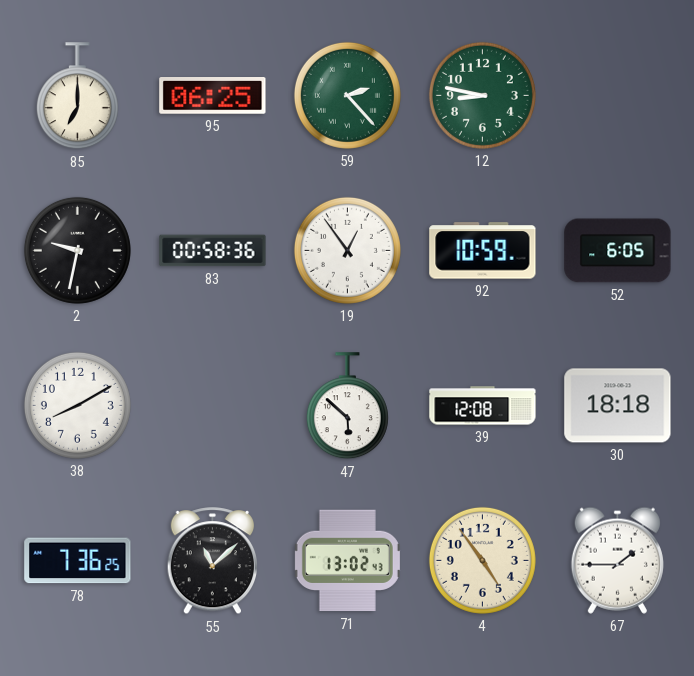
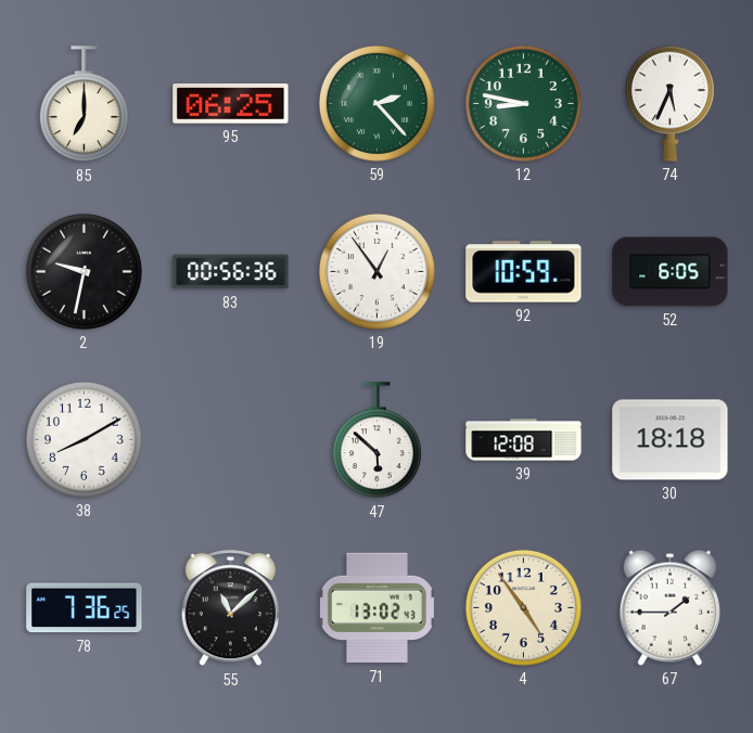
74: none -> 5:34 (669, 103)
83: 00:58 -> 00:56 (231, 272)
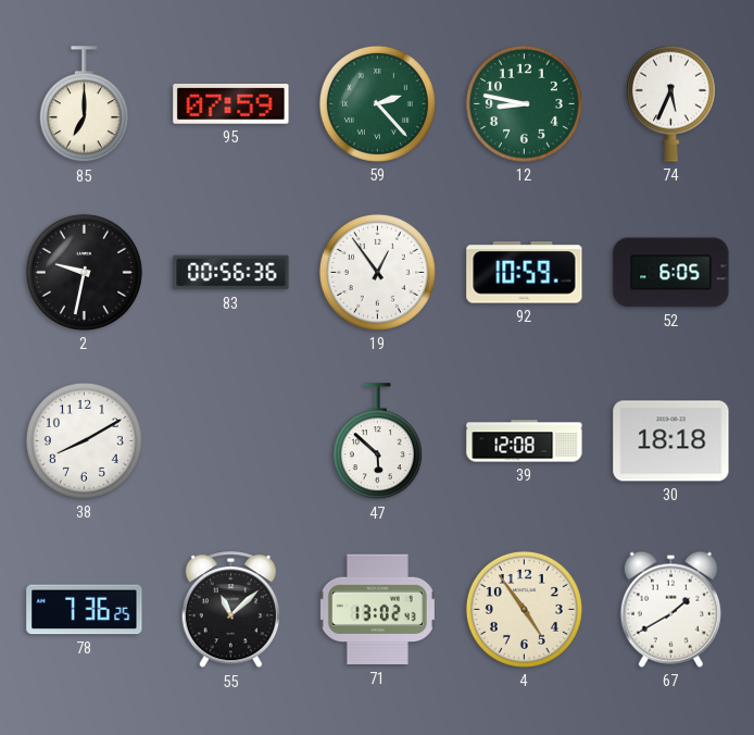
95: 06:25 -> 07:59 (231, 104)
67: 1:45 -> 1:40 (670, 609)
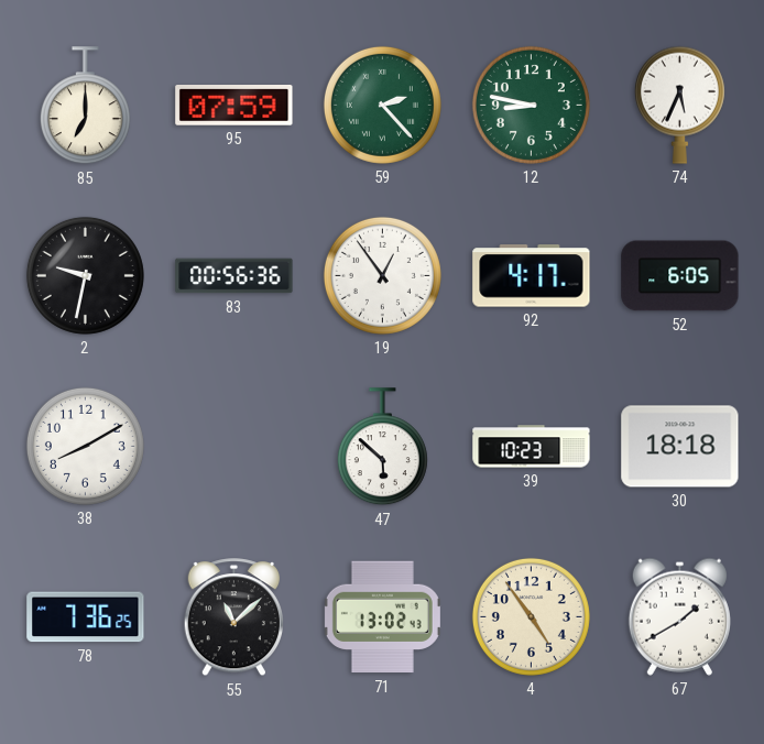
92: 10:59 -> 4:17 (532, 276)
39: 12:08 -> 10:23 (532, 447)
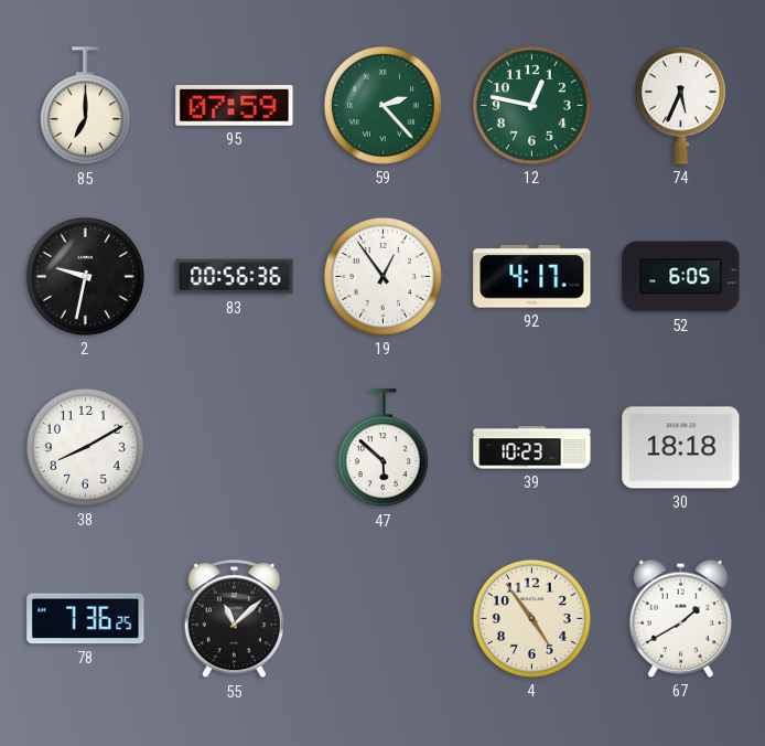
12: 8:47 -> 12:47 (531, 105)
71: 13:02 -> none (382, 617)
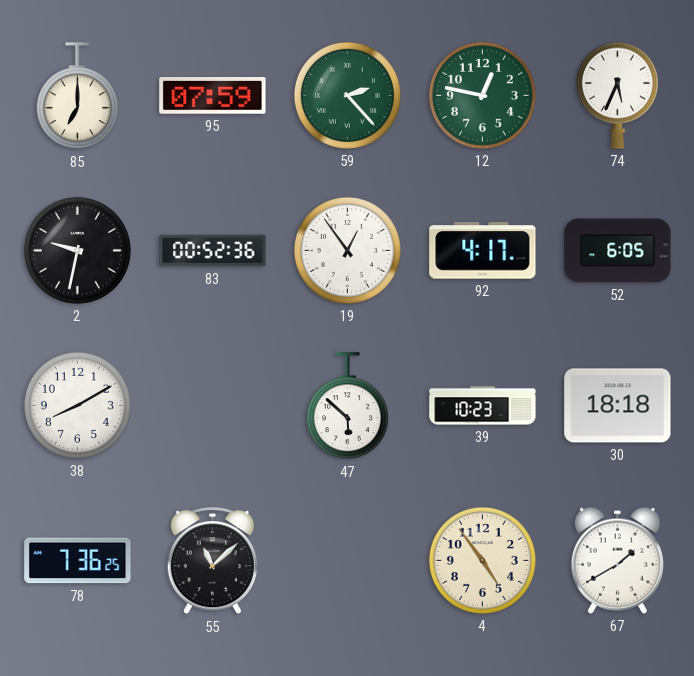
83: 00:56 -> 00:52 (213, 251)
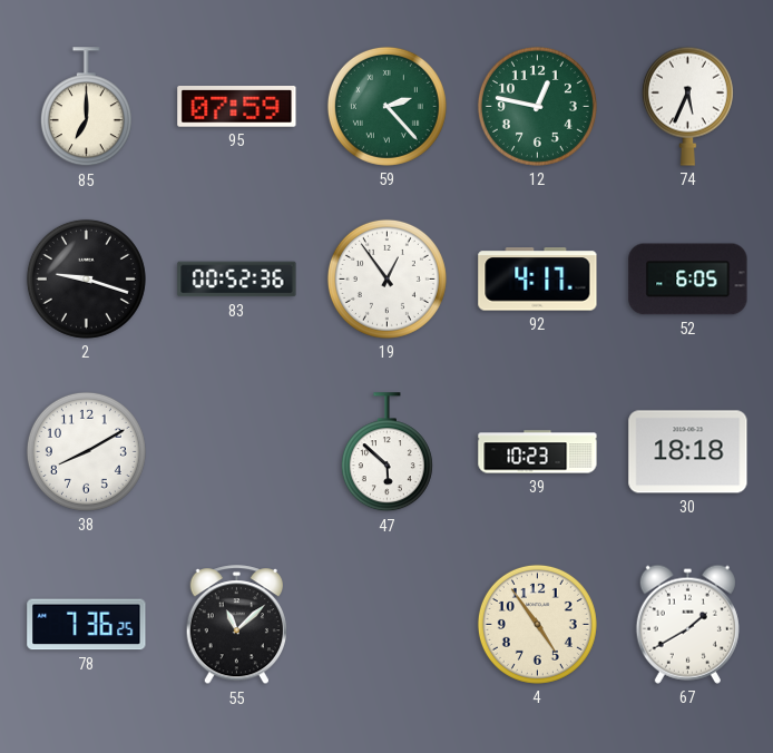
2: 9:32 -> 9:18 (86, 278)
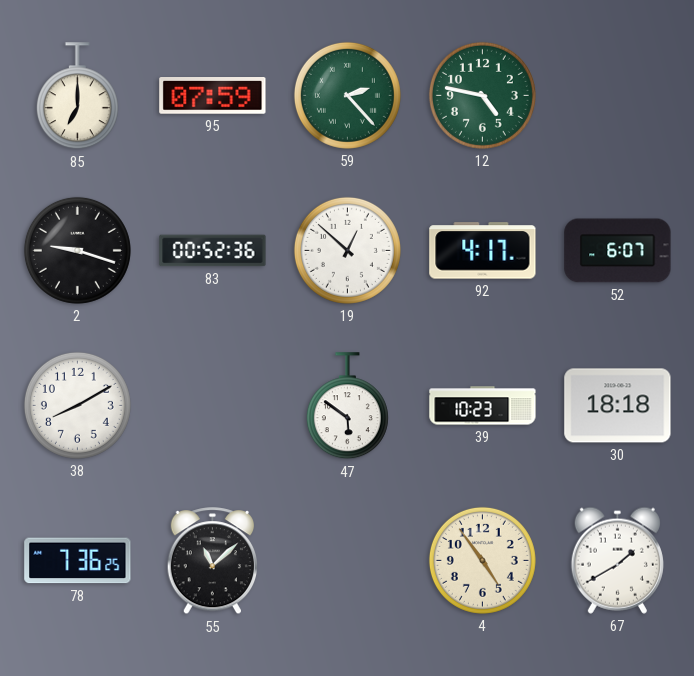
12: 12:47 -> 4:47 (482, 95)
74: 5:34 -> none (687, 106)
19: 12:54 -> 12:52 (347, 250)
52: 6:05 -> 6:07 (618, 251)
47: 5:52 -> 5:51 (347, 406)
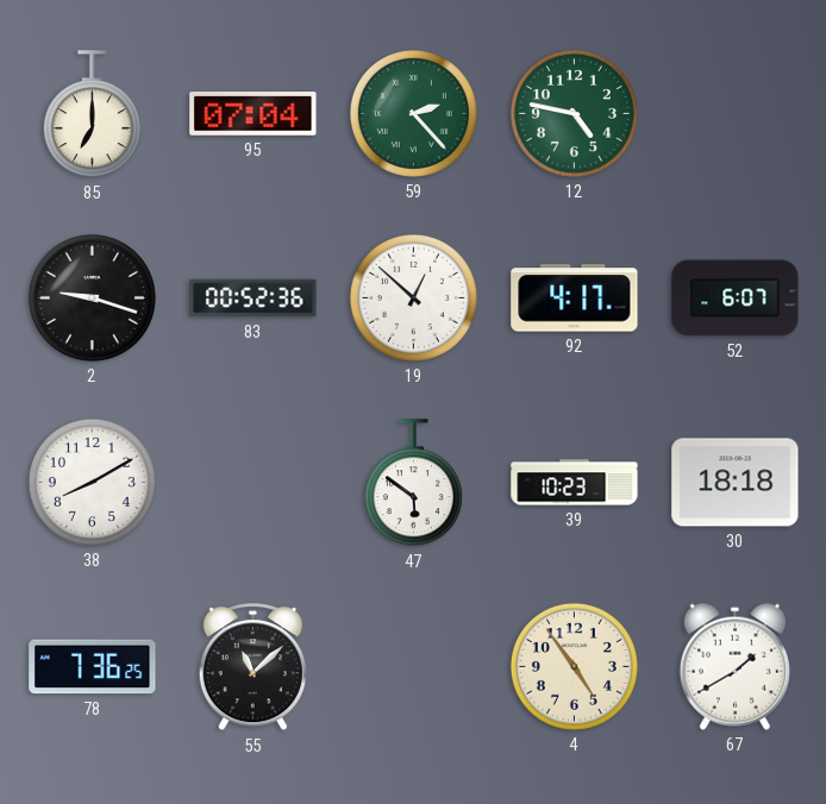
95: 07:59 -> 07:04 (254, 114)
